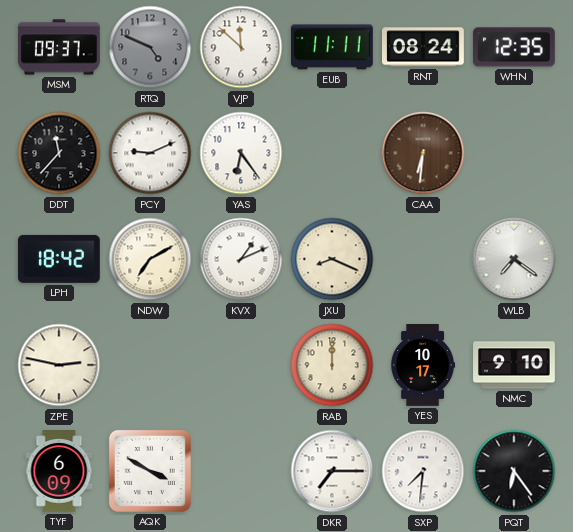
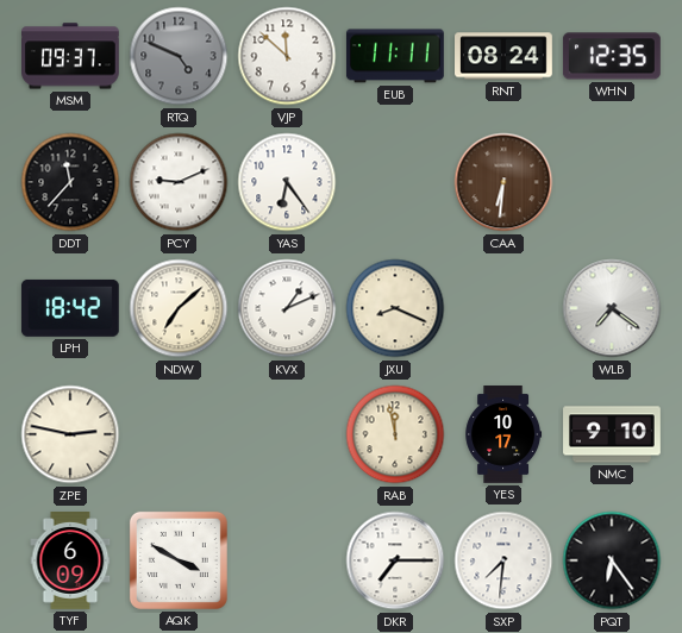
NDW: 7:10 -> 7:08 (179, 308)
RAB: 12:00 -> 11:58 (395, 434)
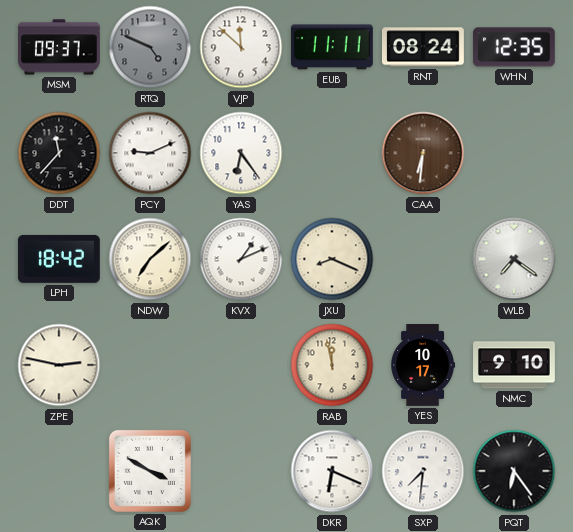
TYF: 6:09 -> none (70, 562)
DKR: 7:15 -> 6:19 (332, 471)
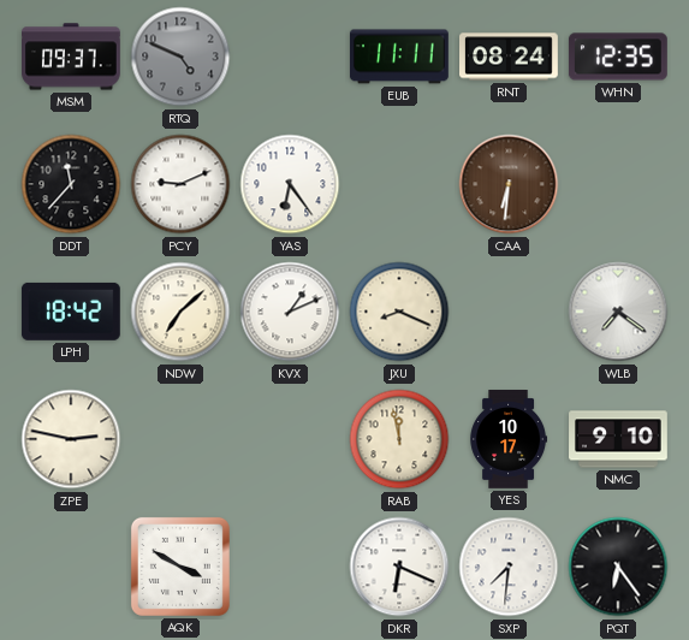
VJP: 11:52 -> none (241, 47)
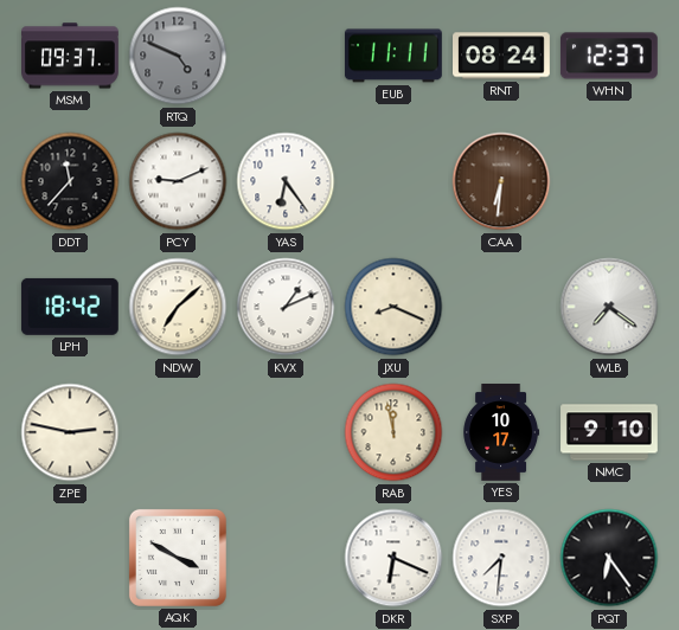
WHN: 12:35 -> 12:37 (609, 56)
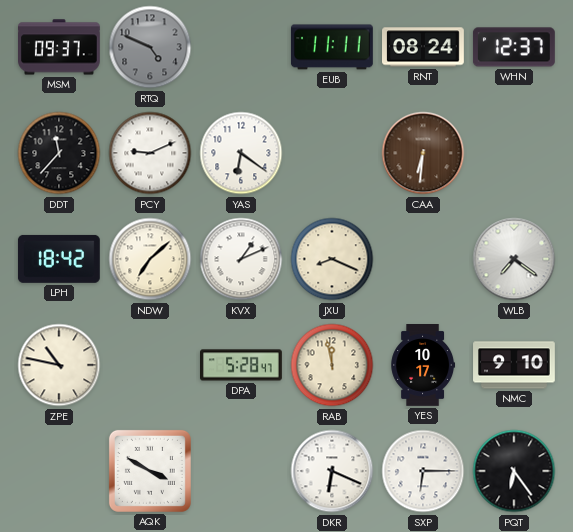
YAS: 6:24 -> 6:21 (241, 153)
ZPE: 2:47 -> 10:47 (59, 365)
DPA: none -> 5:28 (242, 365)
SXP: 7:31 -> 6:15 (423, 471)
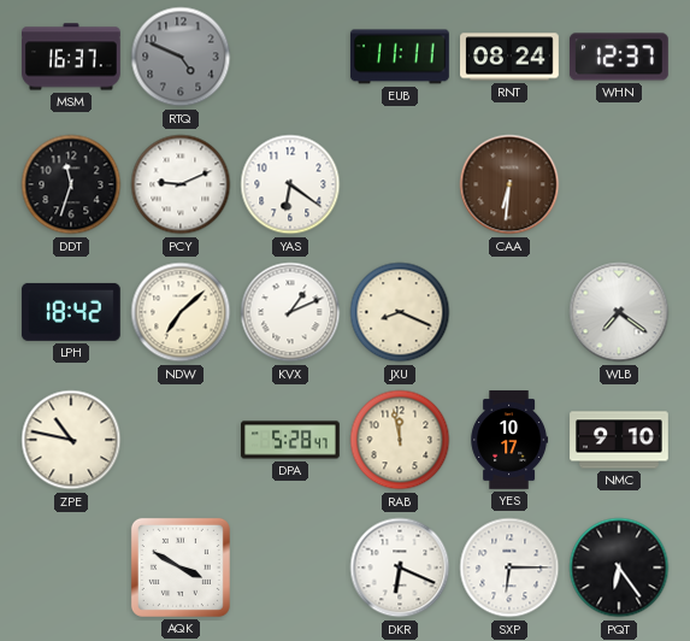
MSM: 09:37 -> 16:37 (72, 57)
DDT: 11:37 -> 11:33 (71, 184)
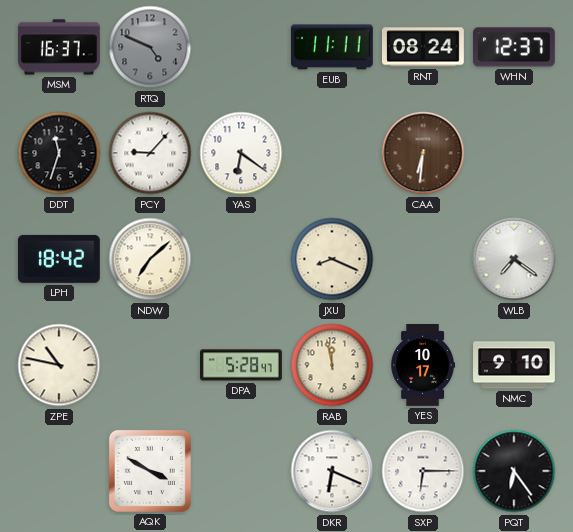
PCY: 9:11 -> 9:07 (150, 153)
KVX: 1:11 -> none (290, 312)
